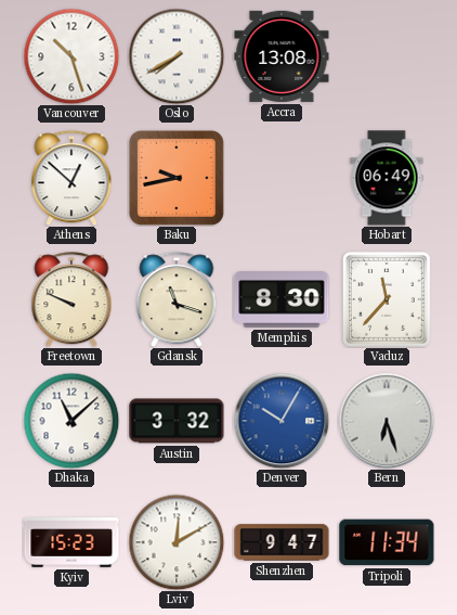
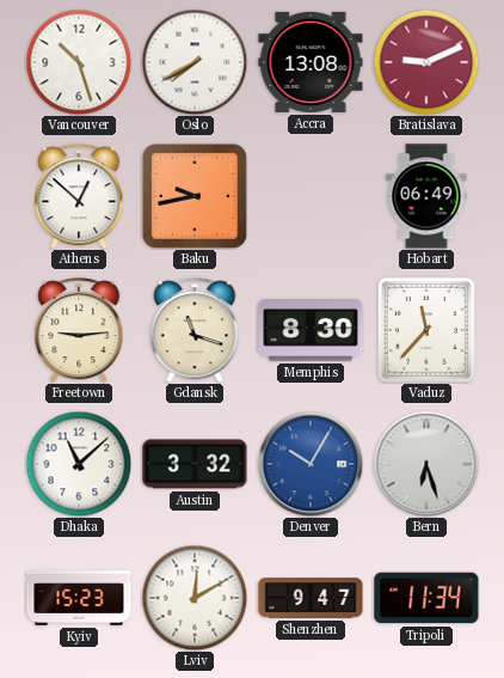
Bratislava: none -> 9:11 (426, 62)
Freetown: 9:49 -> 9:14 (79, 330)
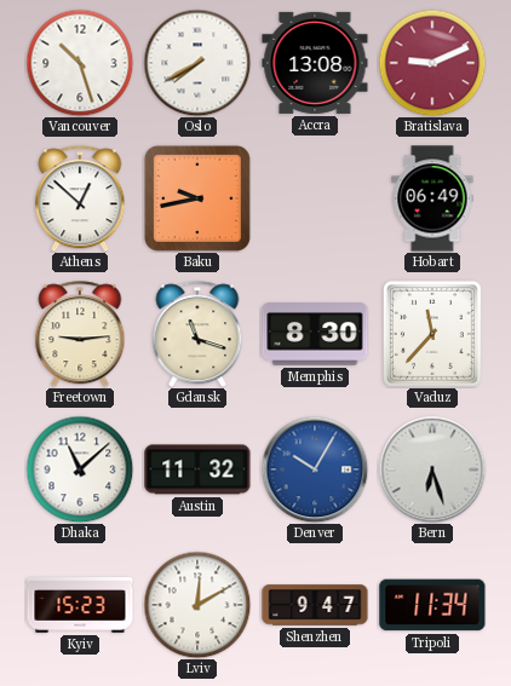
Austin: 3:32 -> 11:32 (197, 469)
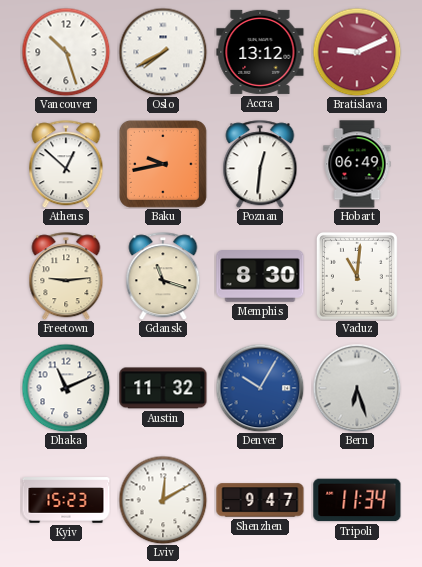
Accra: 13:08 -> 13:12 (260, 52)
Poznan: none -> 12:31 (260, 164)
Vaduz: 11:37 -> 11:01 (357, 276)
Dhaka: 11:08 -> 11:11 (66, 388)
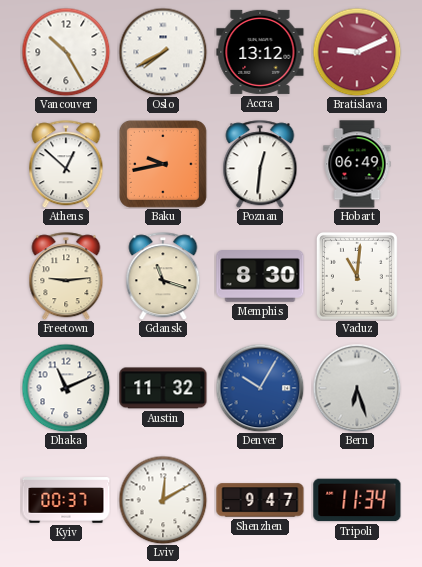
Vancouver: 10:27 -> 10:25 (66, 52)
Kyiv: 15:23 -> 00:37 (66, 500)
